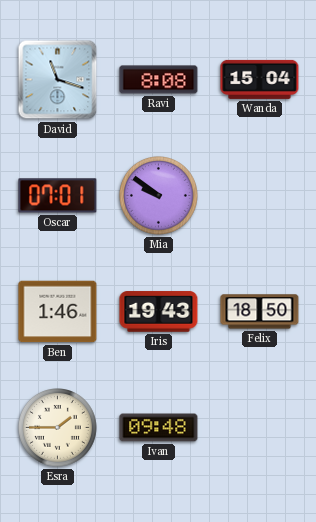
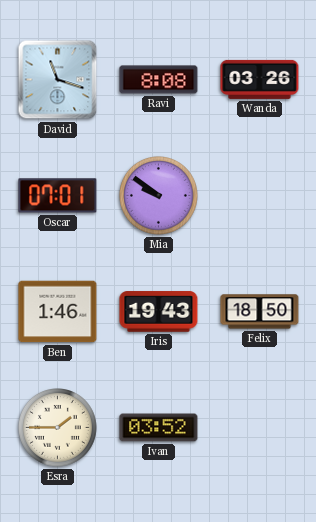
Wanda: 15:04 -> 03:26 (260, 79)
Ivan: 09:48 -> 03:52 (159, 428)
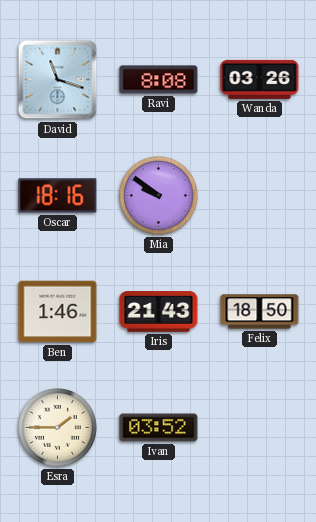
Oscar: 07:01 -> 18:16 (58, 196)
Iris: 19:43 -> 21:43 (159, 312)
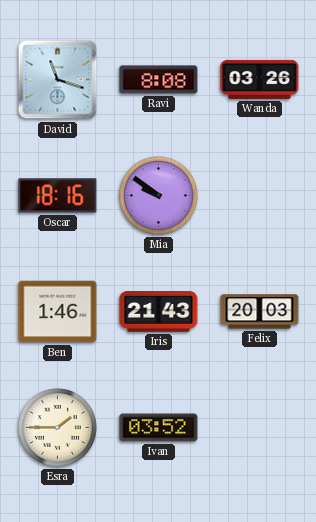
Felix: 18:50 -> 20:03 (260, 312)
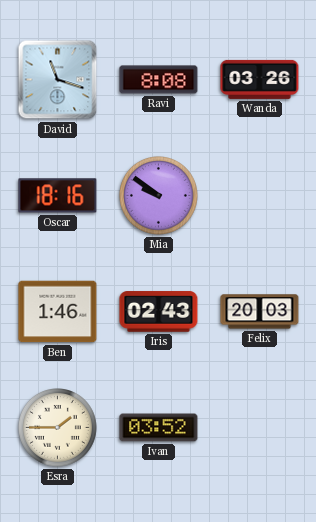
Iris: 21:43 -> 02:43 (159, 312)
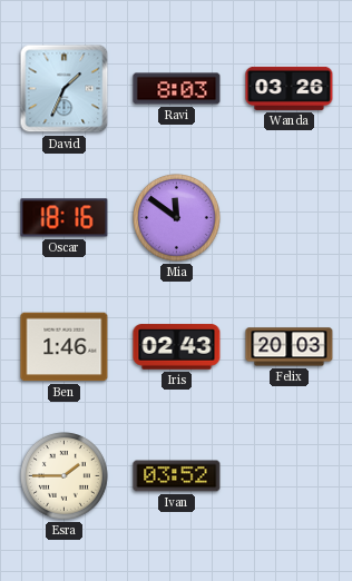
David: 11:18 -> 1:34 (65, 89)
Ravi: 8:08 -> 8:03 (177, 89)
Mia: 9:51 -> 11:51 (177, 218)
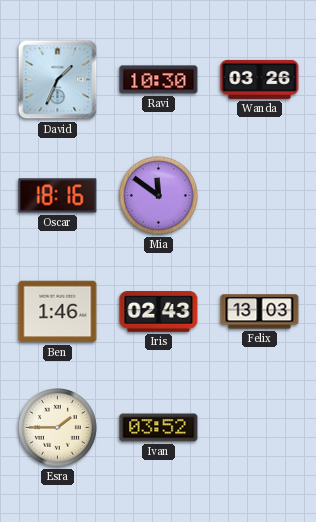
Ravi: 8:03 -> 10:30 (159, 80)
Felix: 20:03 -> 13:03 (260, 312)
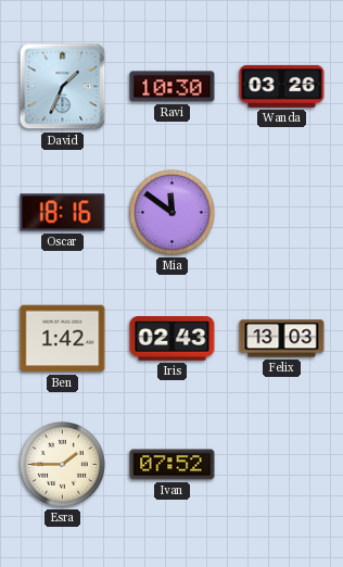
Ben: 1:46 -> 1:42 (63, 339)
Ivan: 03:52 -> 07:52 (173, 465)
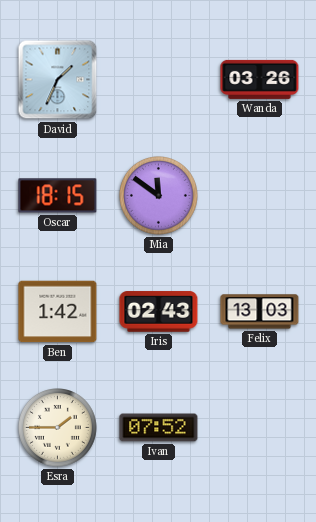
Ravi: 10:30 -> none (173, 87)
Oscar: 18:16 -> 18:15 (58, 196)
